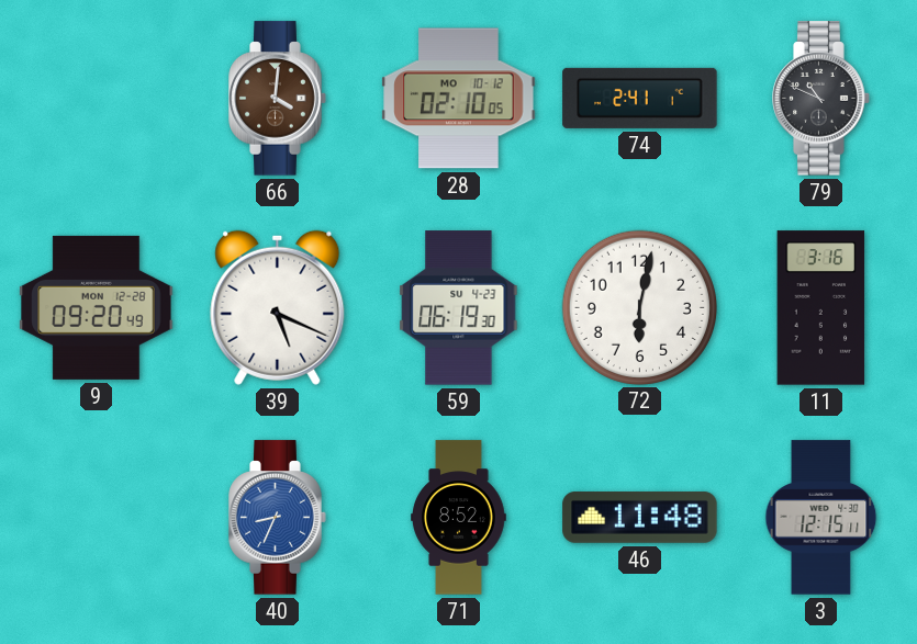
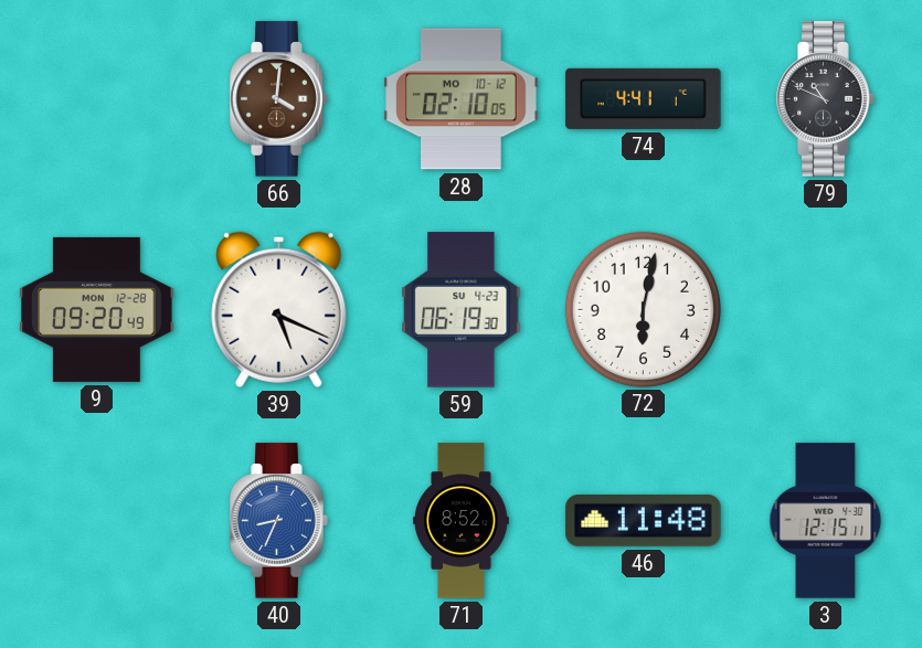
74: 2:41 -> 4:41 (644, 98)
11: 3:16 -> none (821, 308)
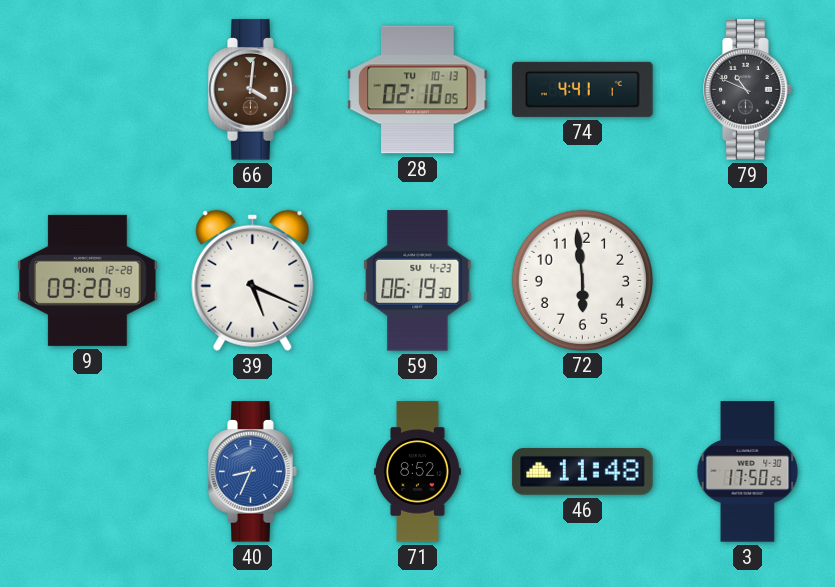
28 date: MO 10-12 -> TU 10-13 (418, 90)
72: 6:02 -> 5:59 (582, 280)
3: 12:15 -> 17:50 (748, 472)
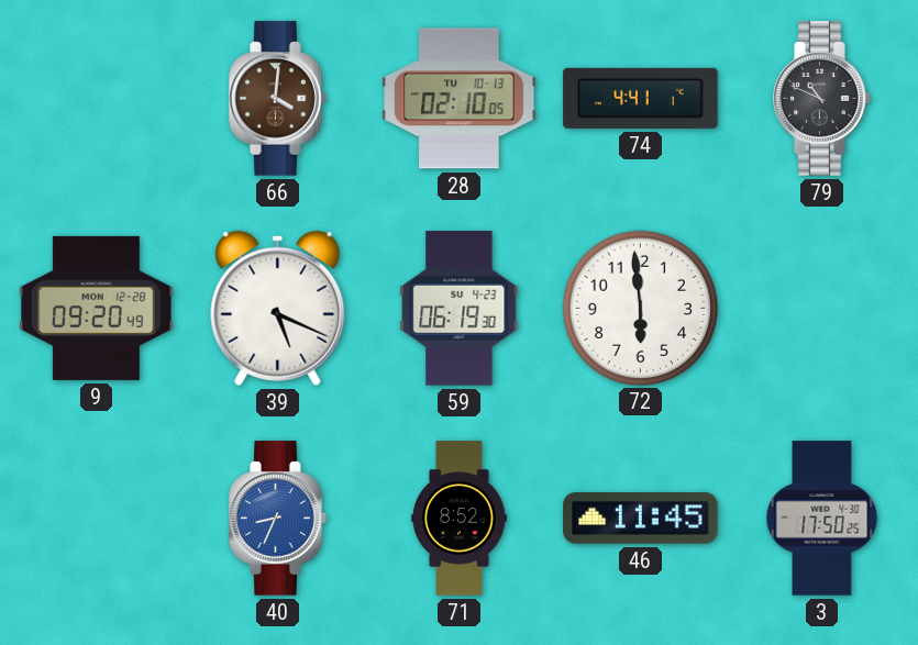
46: 11:48 -> 11:45 (641, 519)
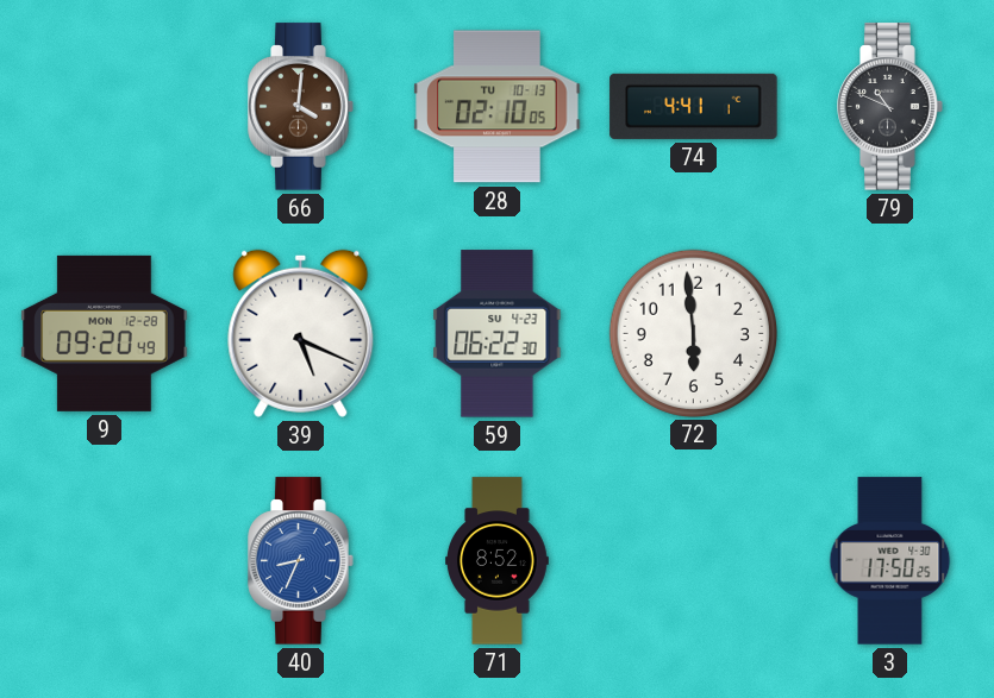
59: 06:19 -> 06:22 (498, 334)
46: 11:45 -> none (641, 519)
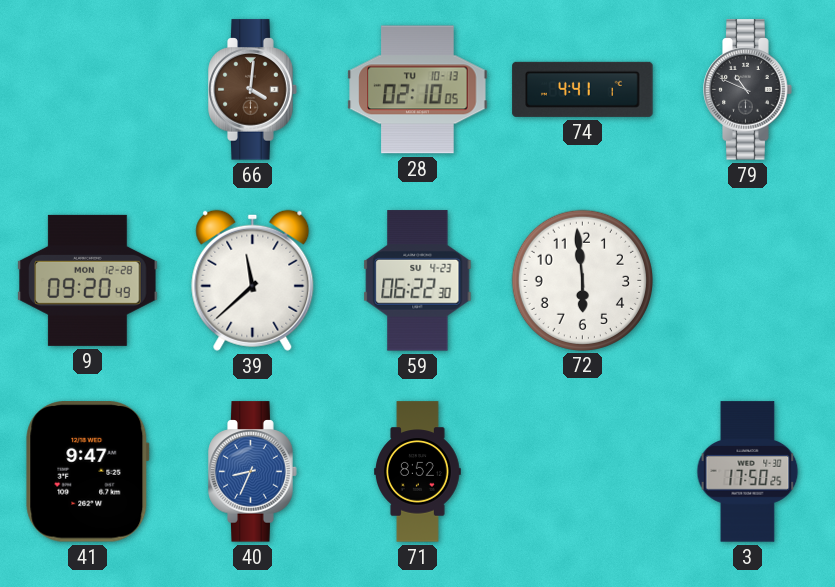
39: 5:19 -> 11:38 (253, 280)
41: none -> 9:47 (88, 472)
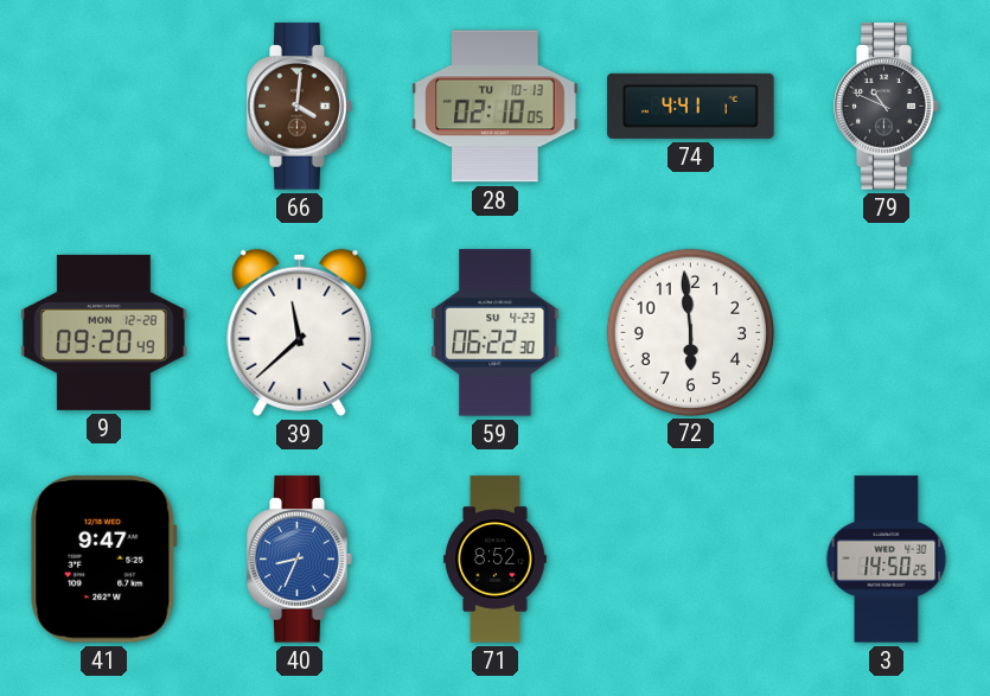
3: 17:50 -> 14:50 (887, 560)
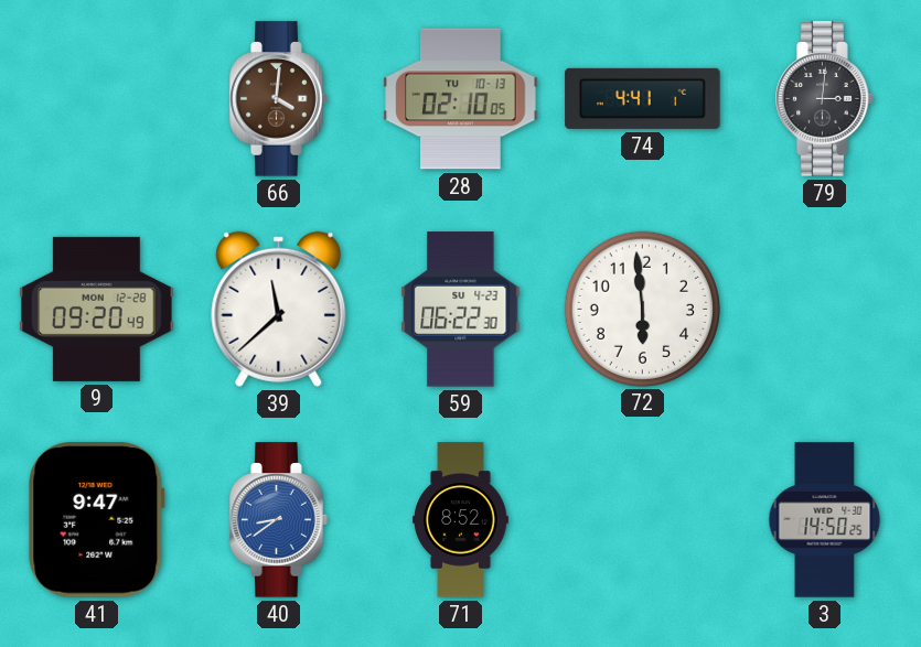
79: 10:49 -> 3:01 (825, 99)
40: 8:34 -> 8:39 (279, 520)
